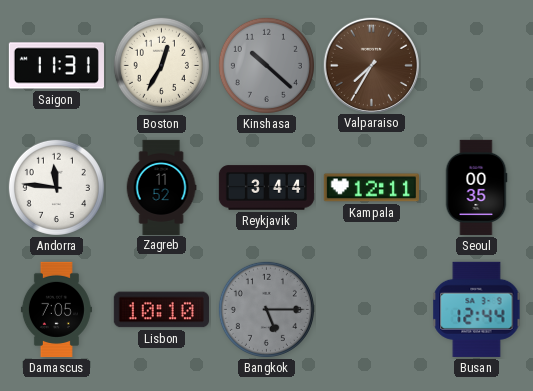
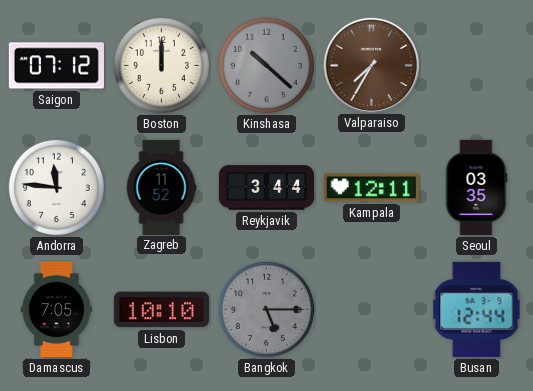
Saigon: 11:31 -> 07:12 (56, 66)
Boston: 12:35 -> 12:00 (161, 65)
Seoul: 00:35 -> 03:35 (476, 187)
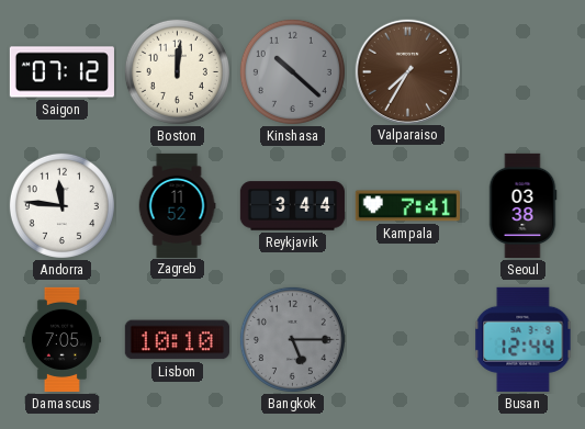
Boston: 12:00 -> 12:01 (177, 71)
Kampala: 12:11 -> 7:41 (407, 206)
Seoul: 03:35 -> 03:38 (522, 205)
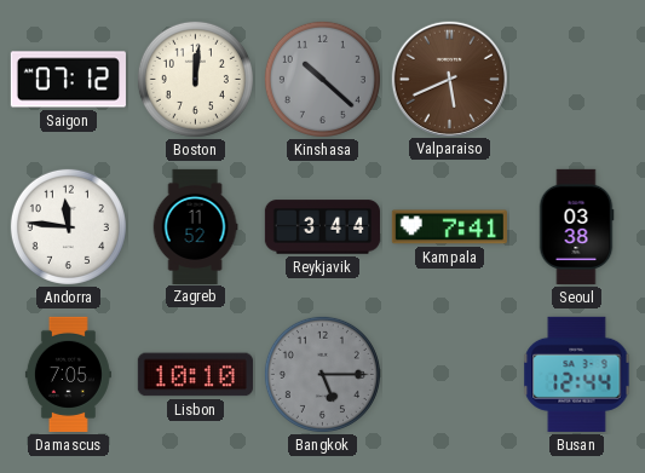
Valparaiso: 7:35 -> 5:41 (449, 79)
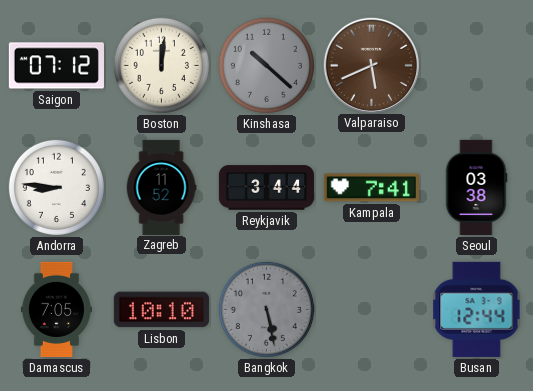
Andorra: 11:46 -> 8:46 (56, 187)
Bangkok: 5:15 -> 5:28 (266, 309)
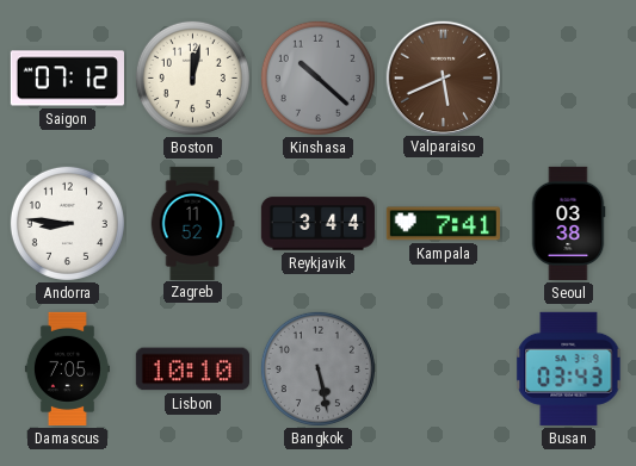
Boston: 12:01 -> 12:02 (192, 77)
Busan: 12:44 -> 03:43 (569, 368)
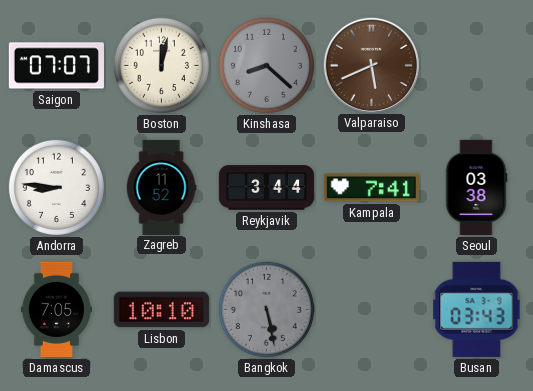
Saigon: 07:12 -> 07:07 (56, 66)
Kinshasa: 10:22 -> 8:22 (266, 65)
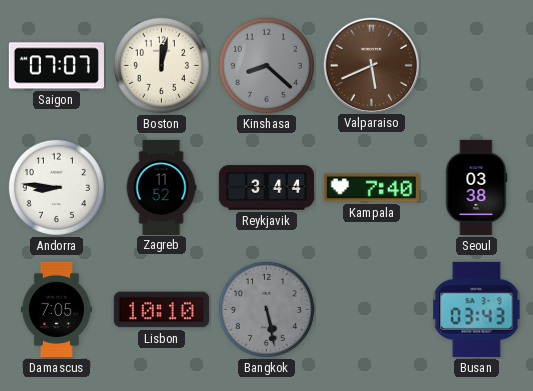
Kampala: 7:41 -> 7:40 (371, 188)
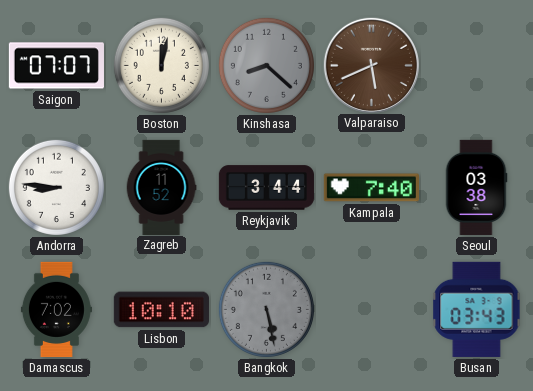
Damascus: 7:05 -> 7:02 (56, 309)
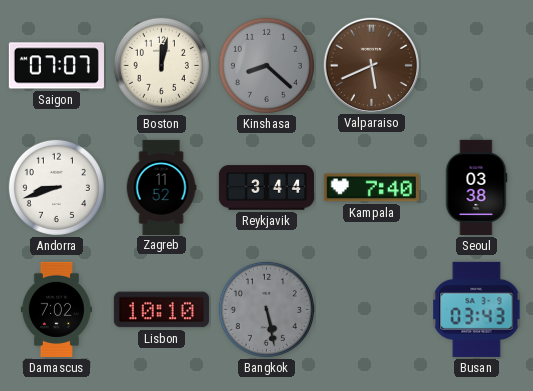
Andorra: 8:46 -> 8:42 (56, 187)
